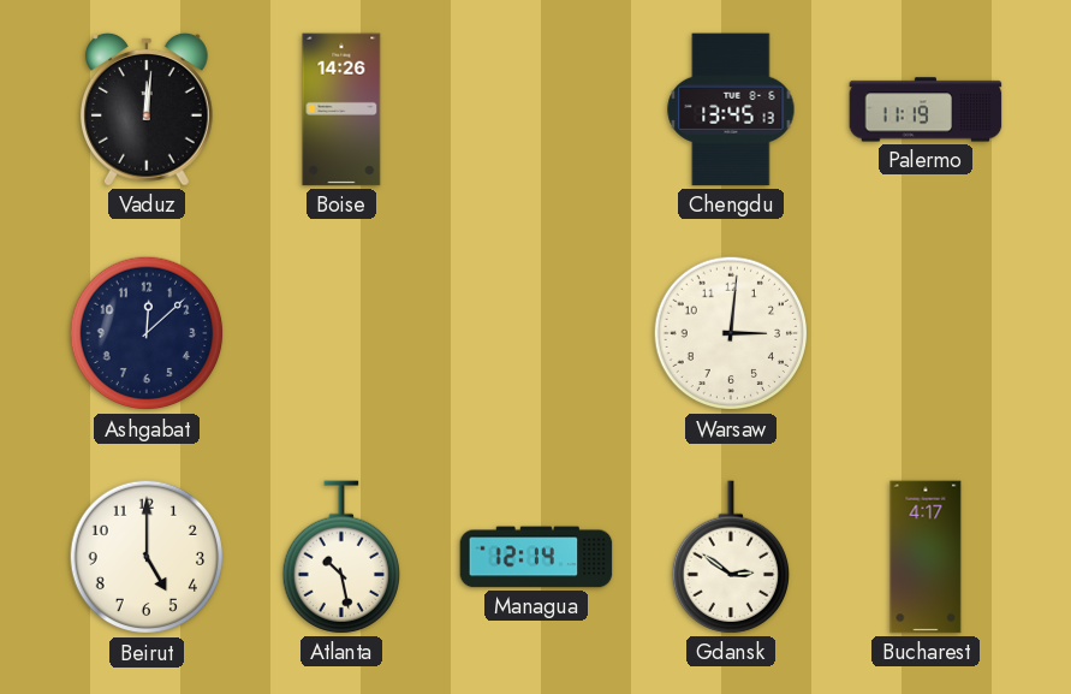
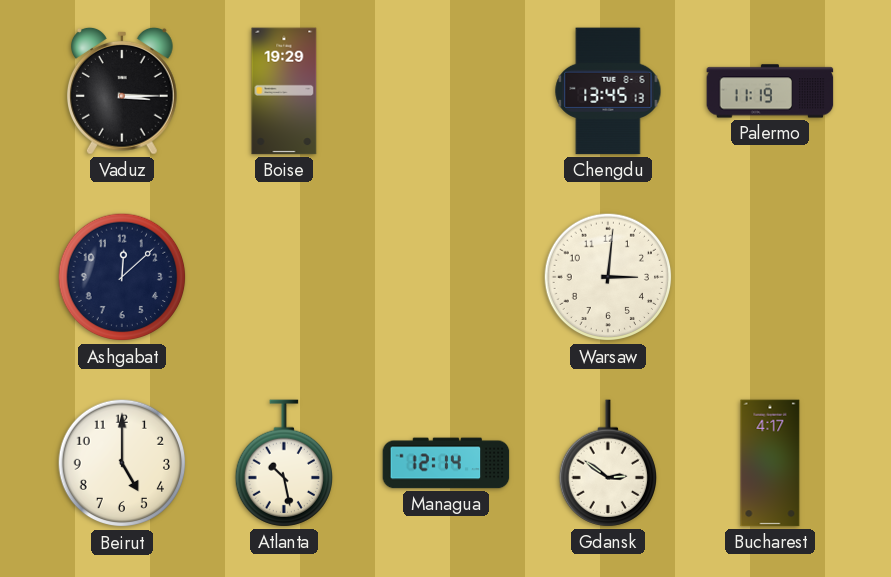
Vaduz: 12:01 -> 3:15 (122, 91)
Boise: 14:26 -> 19:29 (284, 91)
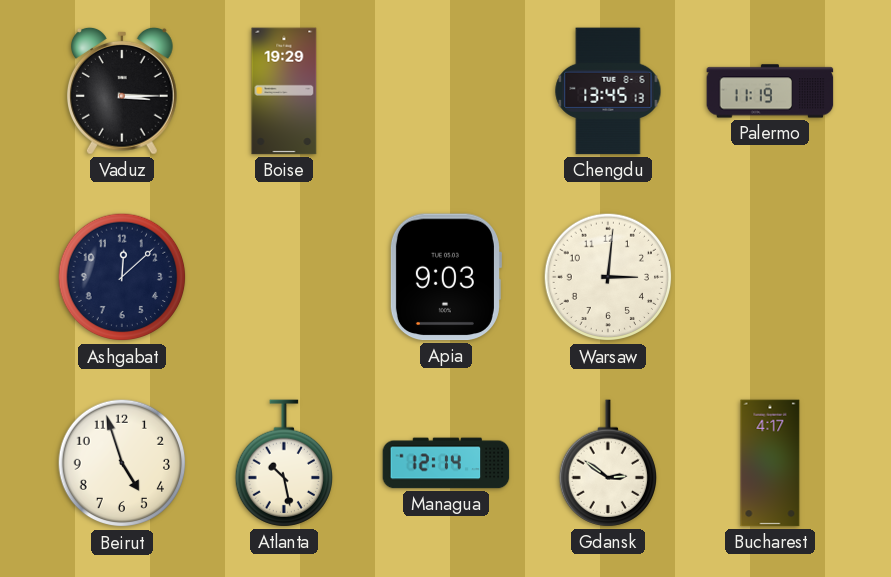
Apia: none -> 9:03 (445, 277)
Beirut: 5:00 -> 4:57 (122, 463)
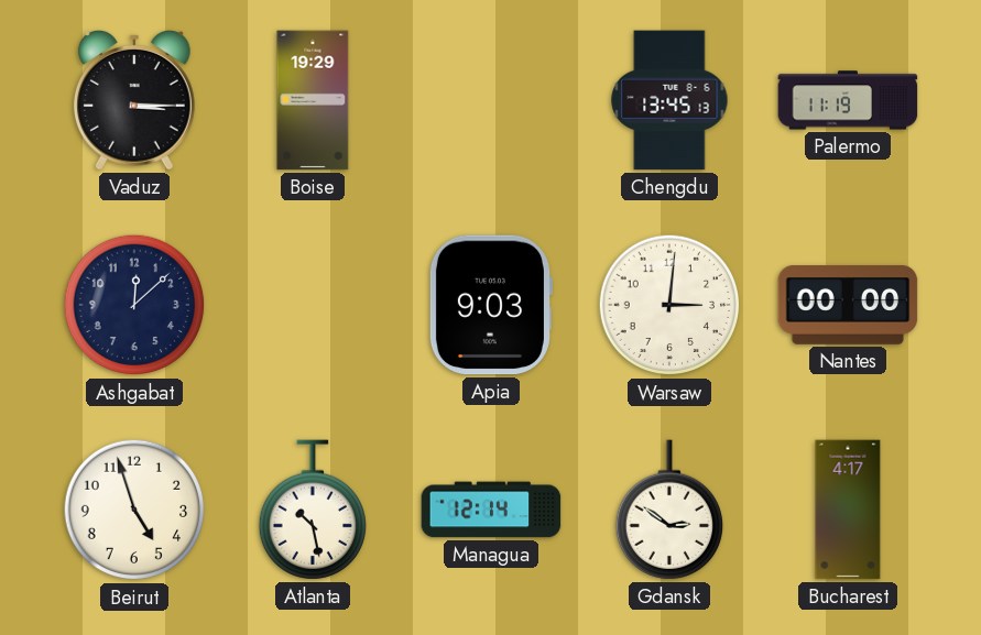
Nantes: none -> 00:00 (848, 306)
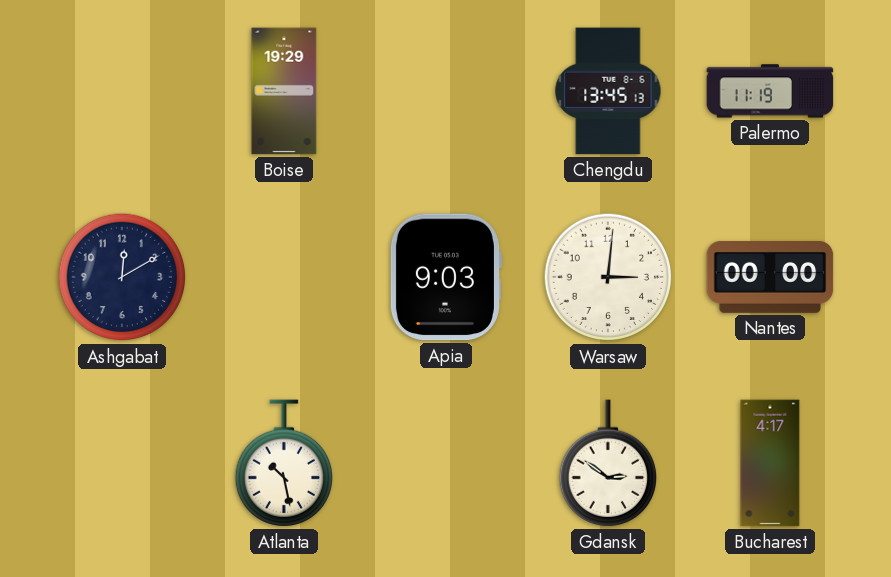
Vaduz: 3:15 -> none (134, 100)
Ashgabat: 12:08 -> 12:10 (122, 277)
Beirut: 4:57 -> none (134, 510)
Managua: 12:14 -> none (491, 510)
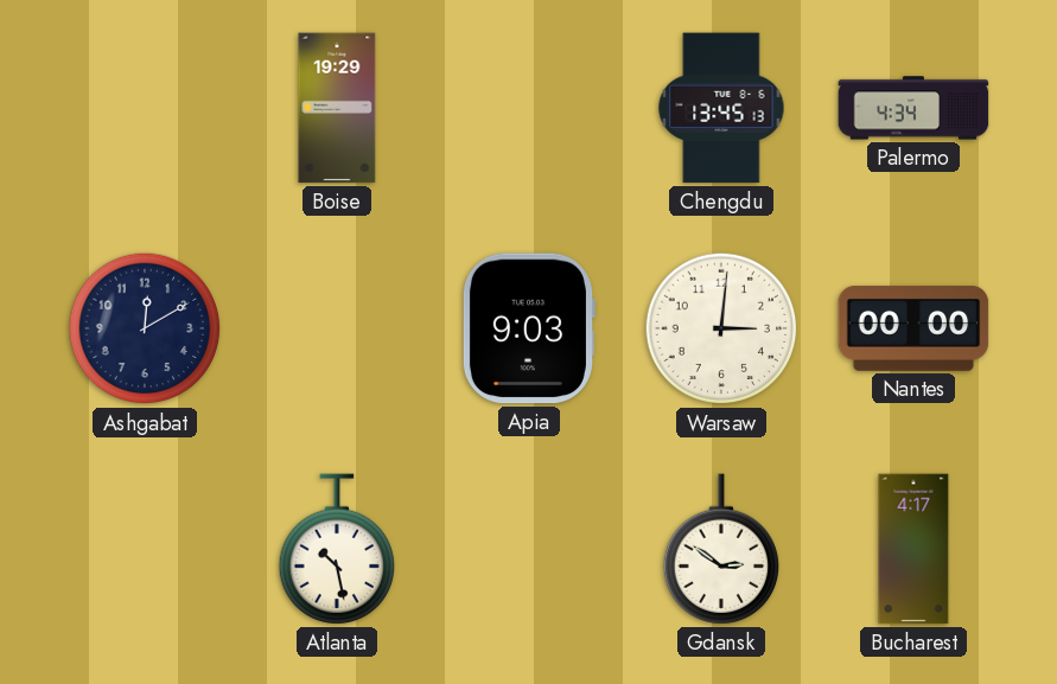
Palermo: 11:19 -> 4:34 (913, 108)
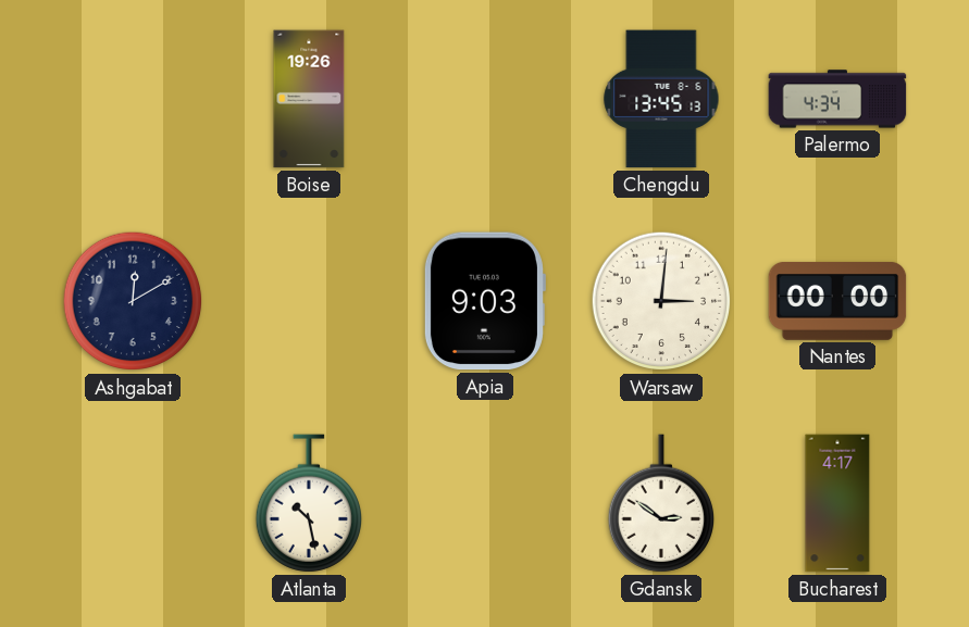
Boise: 19:29 -> 19:26 (309, 99)
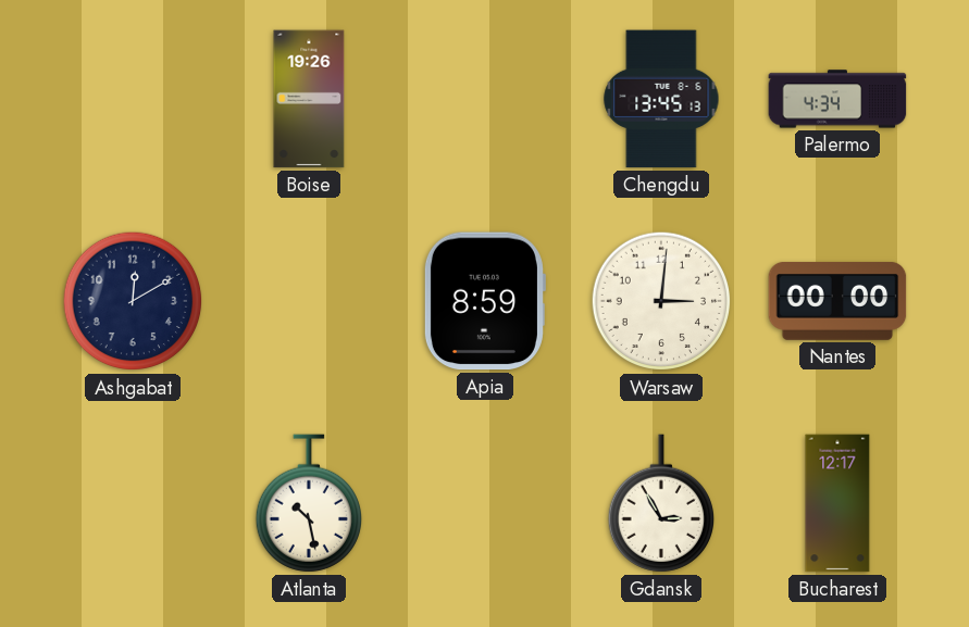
Apia: 9:03 -> 8:59 (484, 301)
Gdansk: 2:51 -> 2:55 (660, 503)
Bucharest: 4:17 -> 12:17 (837, 503)
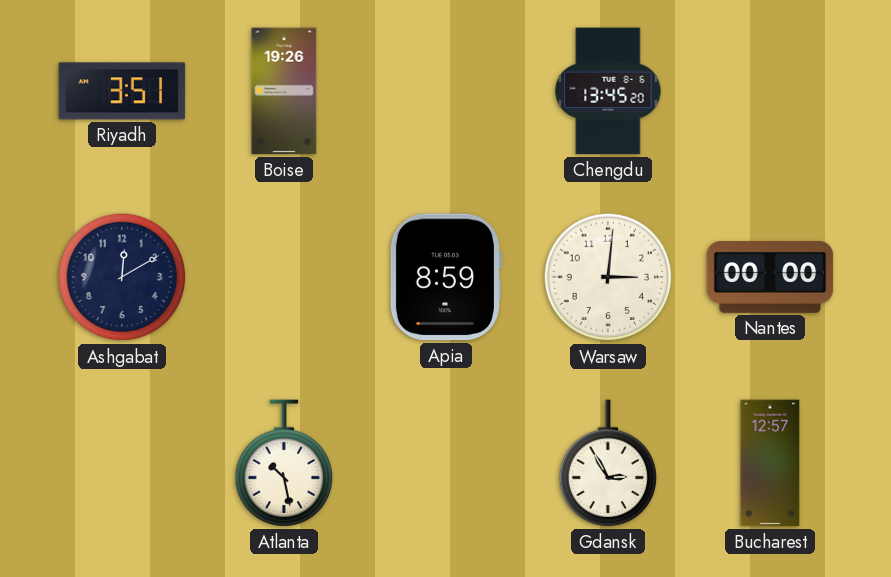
Riyadh: none -> 3:51 (122, 91)
Chengdu: 13:45:13 -> 13:45:20 (608, 91)
Palermo: 4:34 -> none (837, 99)
Bucharest: 12:17 -> 12:57 (770, 463)
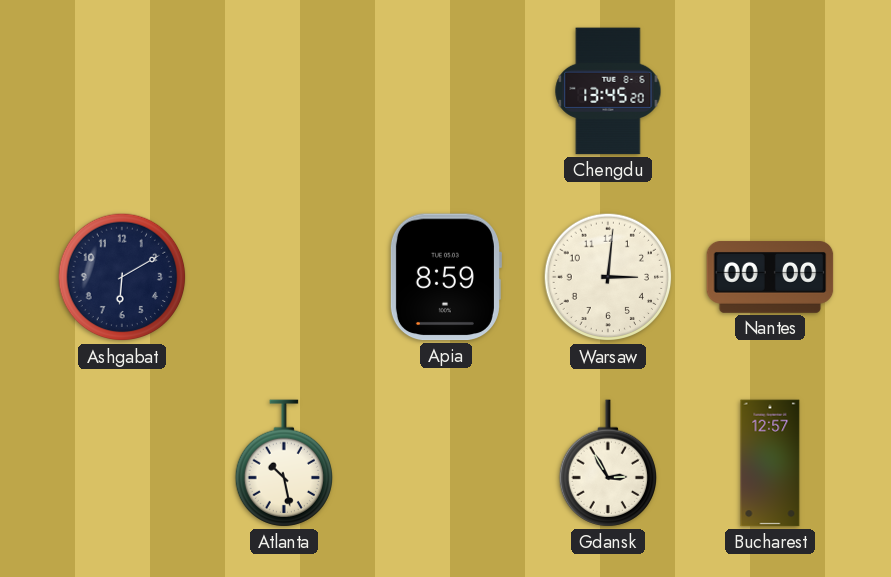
Riyadh: 3:51 -> none (122, 91)
Boise: 19:26 -> none (284, 91)
Ashgabat: 12:10 -> 6:10 (122, 277)
